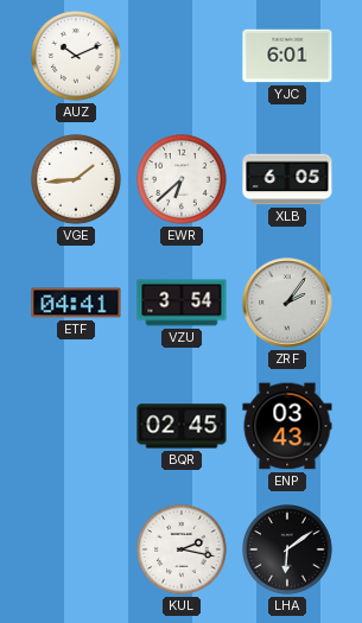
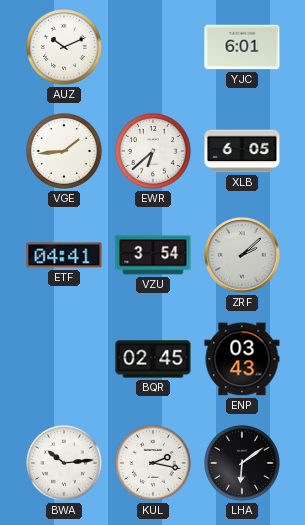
ZRF: 2:06 -> 2:08 (242, 255)
BWA: none -> 10:14 (65, 464)
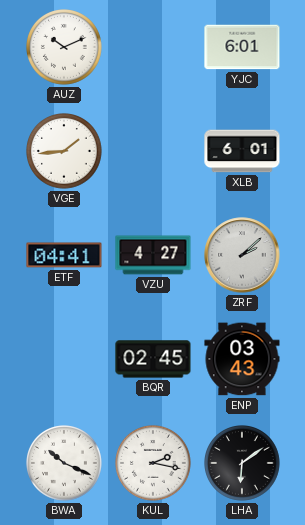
EWR: 6:38 -> none (154, 152)
XLB: 6:05 -> 6:01 (242, 151)
VZU: 3:54 -> 4:27 (153, 255)
BWA: 10:14 -> 10:19 (65, 464)
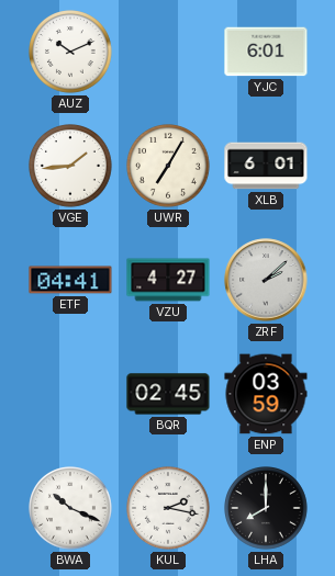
UWR: none -> 7:05 (169, 167)
ENP: 03:43 -> 03:59 (266, 394)
LHA: 6:09 -> 8:00 (267, 509)
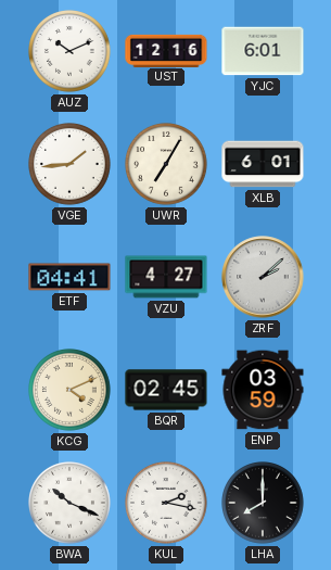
UST: none -> 12:16 (166, 50)
KCG: none -> 4:11 (71, 391)
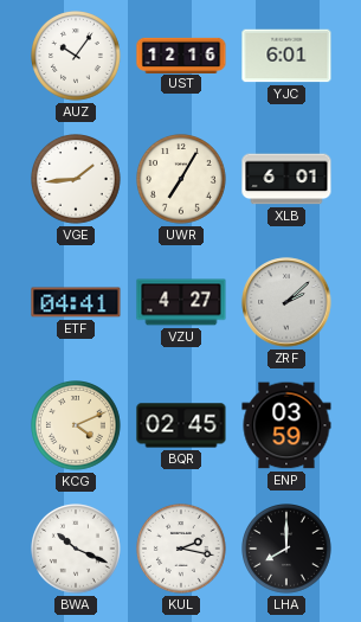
AUZ: 10:11 -> 10:06 (77, 57)
